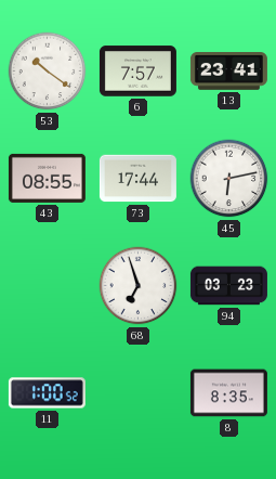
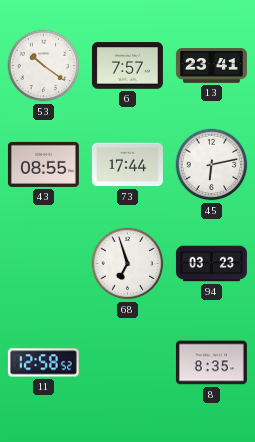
11: 1:00 -> 12:58 (43, 363)
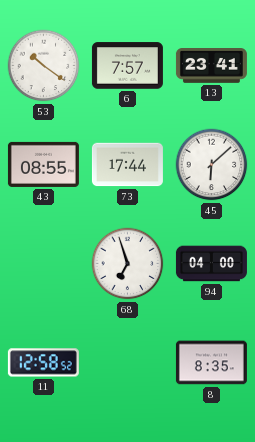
45: 6:13 -> 6:08 (212, 165)
94: 03:23 -> 04:00 (211, 264)
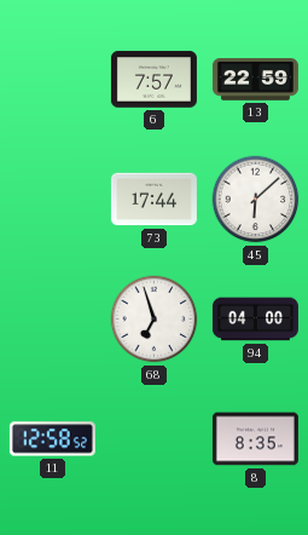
53: 10:21 -> none (44, 66)
13: 23:41 -> 22:59 (255, 80)
43: 08:55 -> none (43, 164)
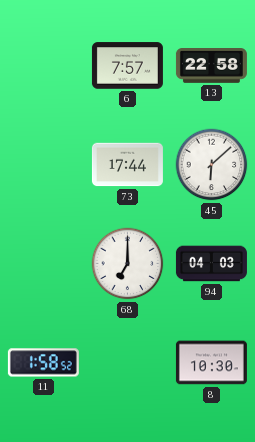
13: 22:59 -> 22:58 (211, 66)
68: 6:57 -> 7:00 (128, 264)
94: 04:00 -> 04:03 (211, 264)
11: 12:58 -> 1:58 (43, 363)
8: 8:35 -> 10:30 (211, 363)
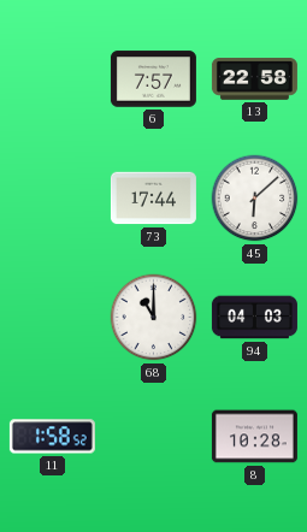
68: 7:00 -> 11:00 (154, 318)
8: 10:30 -> 10:28 (254, 437)
